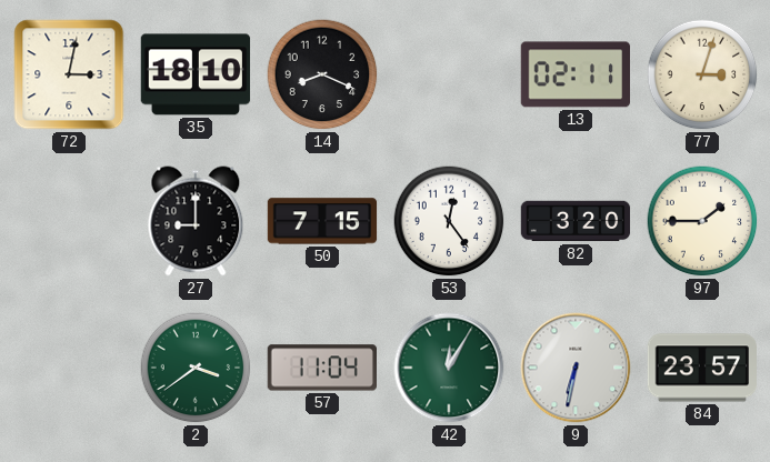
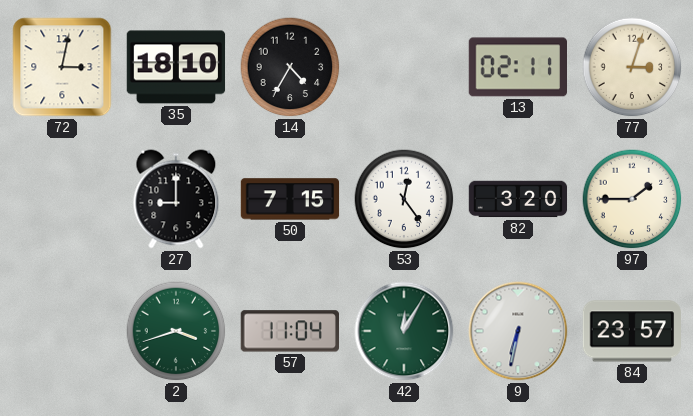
14: 8:19 -> 4:35 (290, 67)
2: 3:39 -> 3:42 (176, 331)
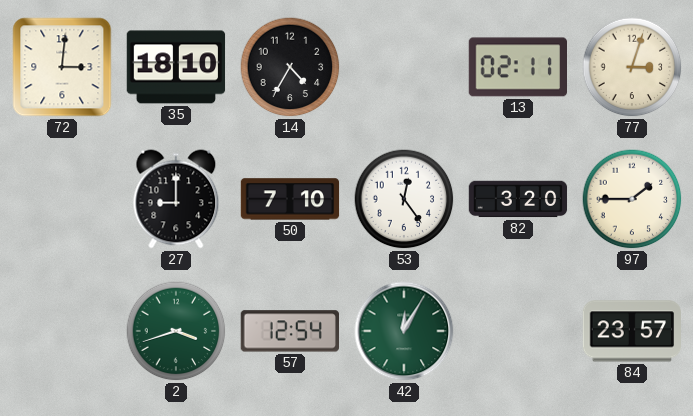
72: 3:02 -> 3:01 (62, 67)
50: 7:15 -> 7:10 (290, 199)
57: 11:04 -> 12:54 (289, 331)
9: 6:32 -> none (518, 331)
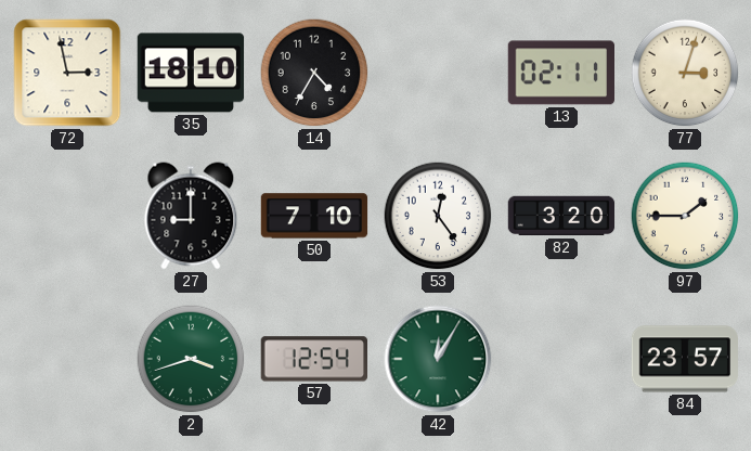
72: 3:01 -> 2:58 (67, 73)
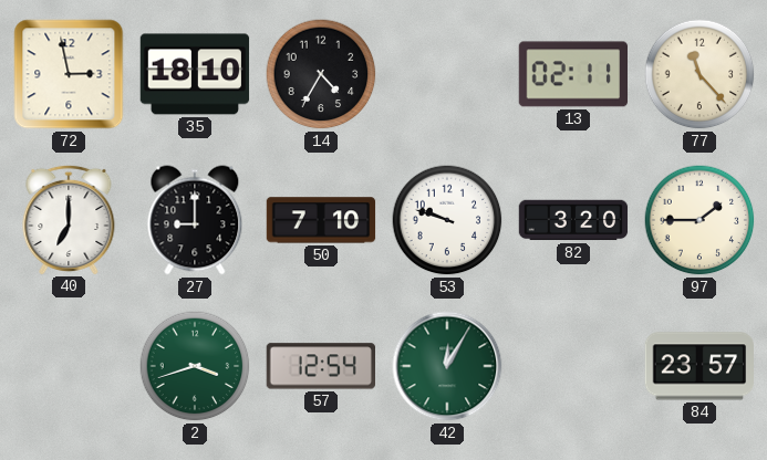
77: 3:03 -> 11:23 (699, 74)
40: none -> 7:00 (69, 219)
53: 12:24 -> 9:48 (447, 220)
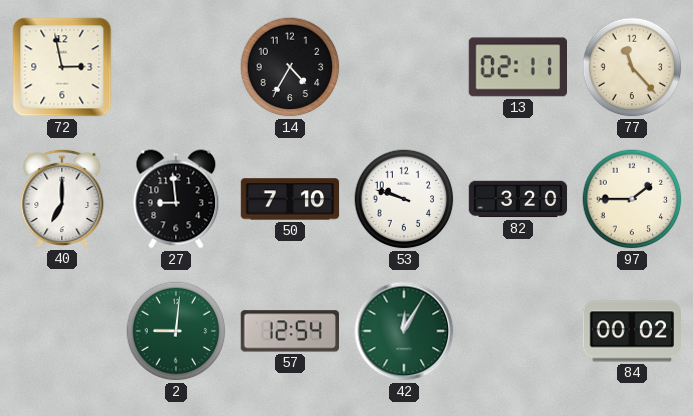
35: 18:10 -> none (195, 74)
27: 9:00 -> 8:59 (176, 199)
2: 3:42 -> 9:01 (176, 331)
84: 23:57 -> 00:02 (631, 331)
